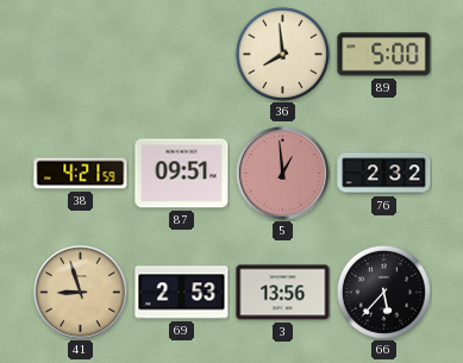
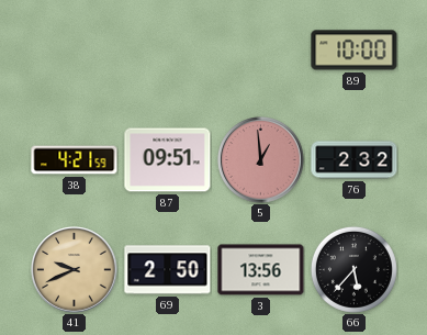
36: 7:59 -> none (282, 54)
89: 5:00 -> 10:00 (355, 51)
41: 8:57 -> 9:41 (75, 270)
69: 2:53 -> 2:50 (168, 270)
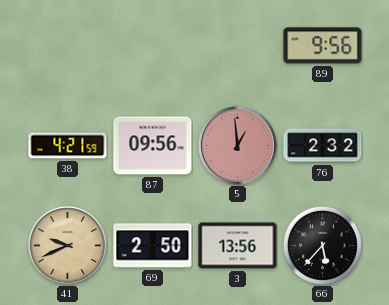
89: 10:00 -> 9:56 (323, 46)
87: 09:51 -> 09:56 (153, 146)
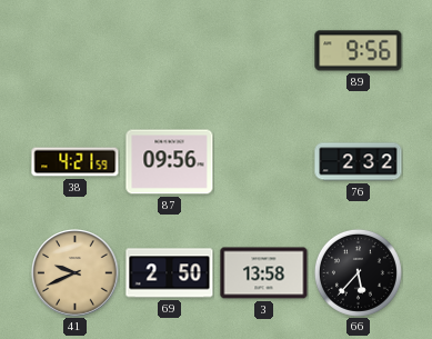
5: 12:59 -> none (238, 146)
3: 13:56 -> 13:58 (264, 273)
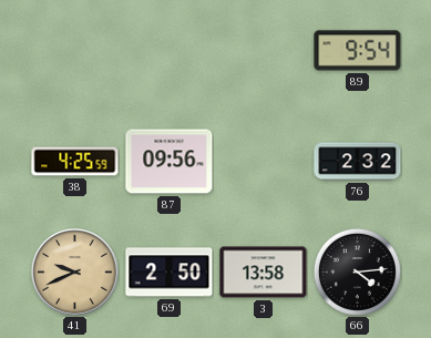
89: 9:56 -> 9:54 (358, 51)
38: 4:21 -> 4:25 (75, 162)
66: 5:37 -> 4:14 (357, 272)
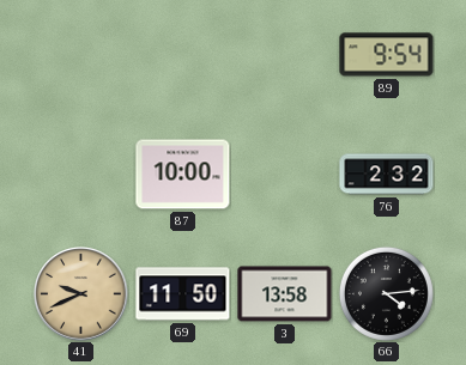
38: 4:25 -> none (75, 162)
87: 09:56 -> 10:00 (183, 175)
69: 2:50 -> 11:50 (183, 294)
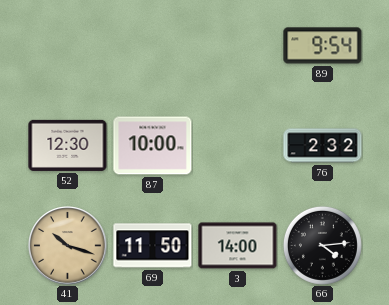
52: none -> 12:30 (68, 145)
41: 9:41 -> 10:18 (68, 246)
3: 13:58 -> 14:00 (238, 246)
